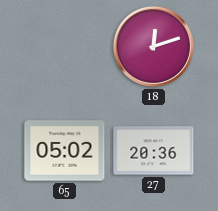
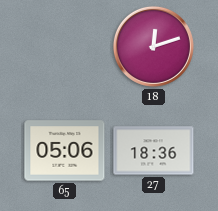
65: 05:02 -> 05:06 (65, 151)
27: 20:36 -> 18:36 (154, 151)
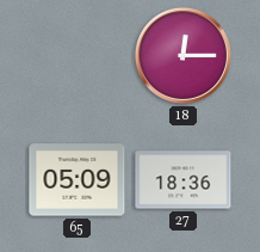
18: 12:12 -> 12:15 (182, 55)
65: 05:06 -> 05:09 (78, 180)
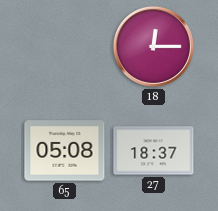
65: 05:09 -> 05:08 (65, 151)
27: 18:36 -> 18:37 (154, 151)
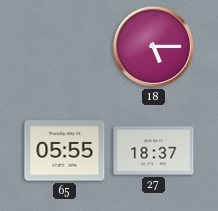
18: 12:15 -> 5:15 (153, 46)
65: 05:08 -> 05:55 (65, 151)
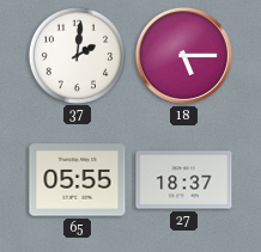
37: none -> 2:01 (77, 55)
